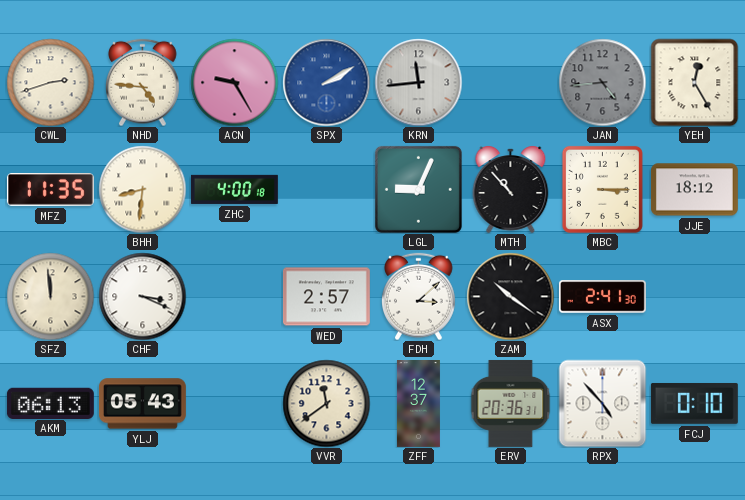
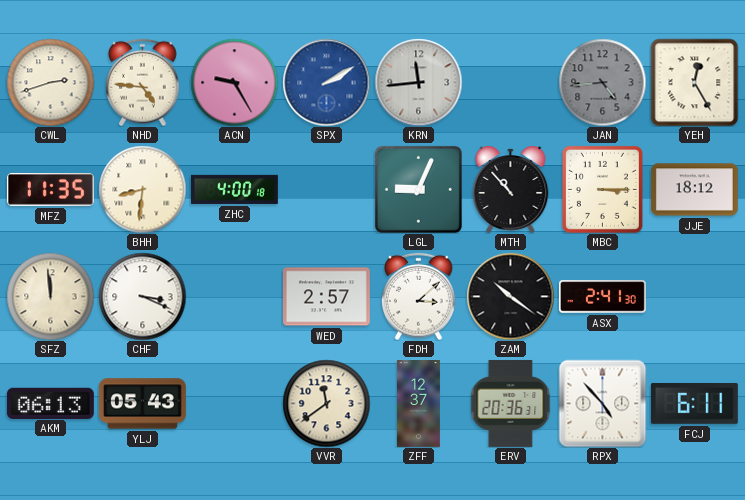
FCJ: 0:10 -> 6:11 (694, 403)
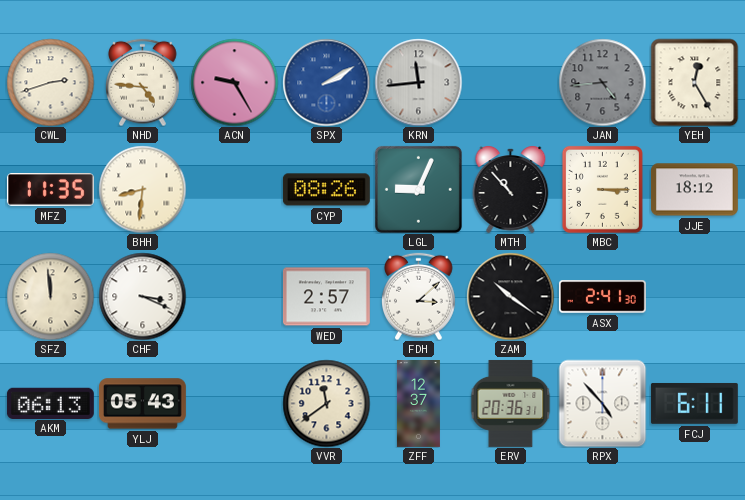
ZHC: 4:00 -> none (234, 189)
CYP: none -> 08:26 (326, 190)
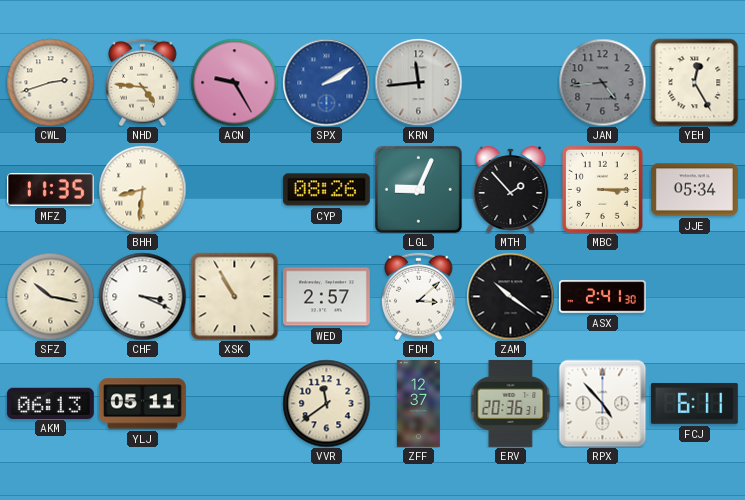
MTH: 10:53 -> 1:53 (511, 189)
JJE: 18:12 -> 05:34 (694, 190)
SFZ: 11:59 -> 10:17 (50, 296)
XSK: none -> 10:55 (234, 296)
YLJ: 05:43 -> 05:11 (142, 404)
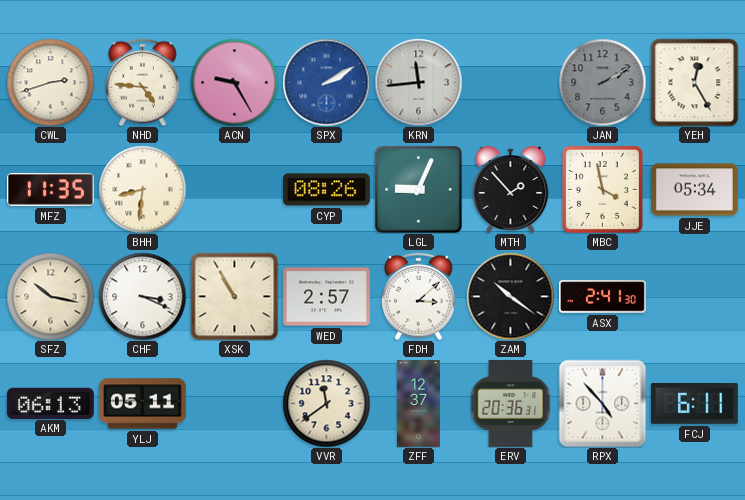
JAN: 4:44 -> 2:10 (602, 82)
MBC: 3:15 -> 3:58 (602, 189)
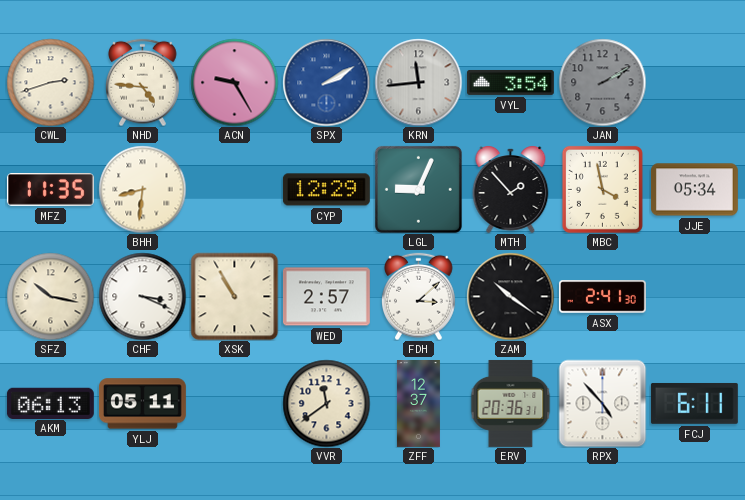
VYL: none -> 3:54 (510, 82)
YEH: 12:25 -> none (694, 82)
CYP: 08:26 -> 12:29 (326, 190)
